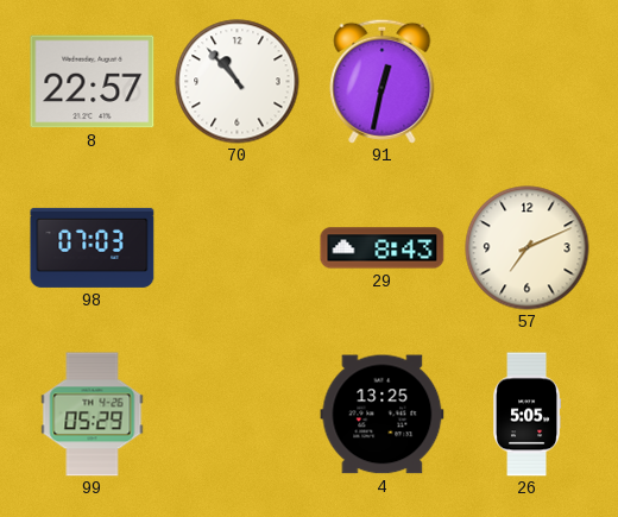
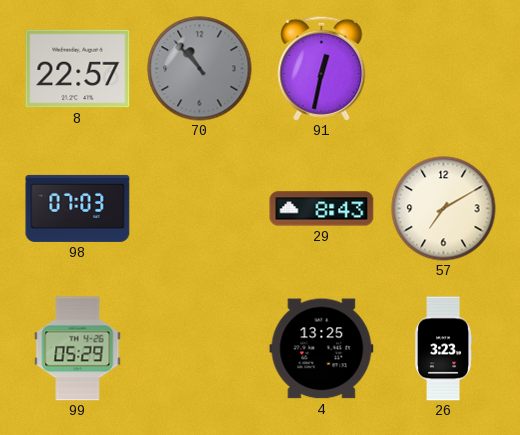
70 dial: white -> grey (200, 69)
57: 7:11 -> 7:10 (444, 209)
26: 5:05 -> 3:23 (444, 349)
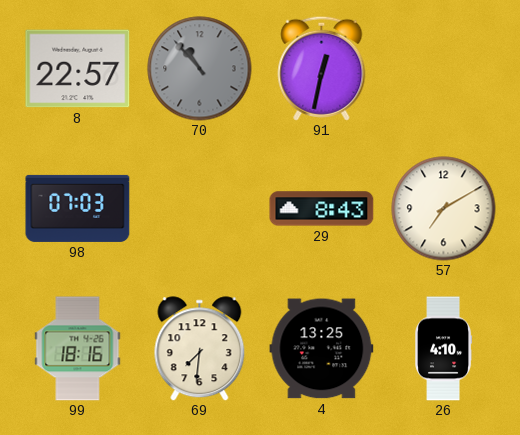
99: 05:29 -> 18:16 (78, 349)
69: none -> 7:31 (200, 349)
26: 3:23 -> 4:10 (444, 349)
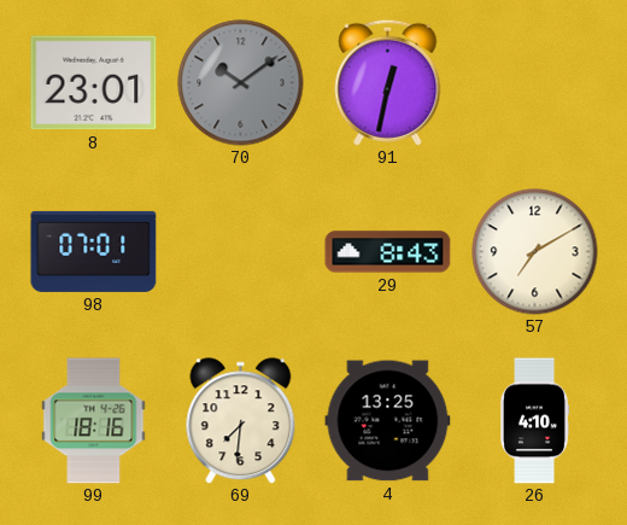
8: 22:57 -> 23:01 (94, 83)
70: 10:53 -> 10:09 (241, 83)
98: 07:03 -> 07:01 (94, 251)
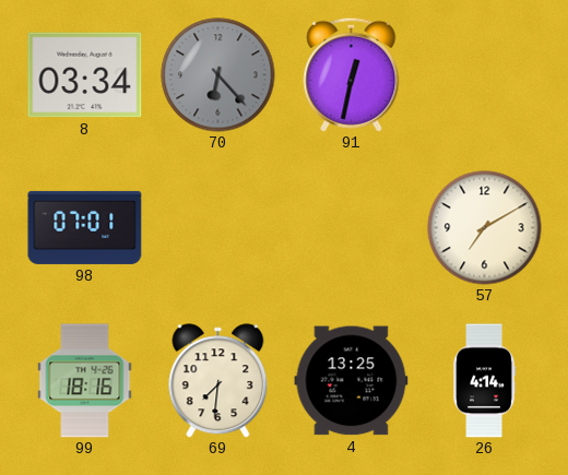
8: 23:01 -> 03:34 (85, 75)
70: 10:09 -> 6:23 (218, 75)
29: 8:43 -> none (388, 252)
26: 4:10 -> 4:14 (485, 381)
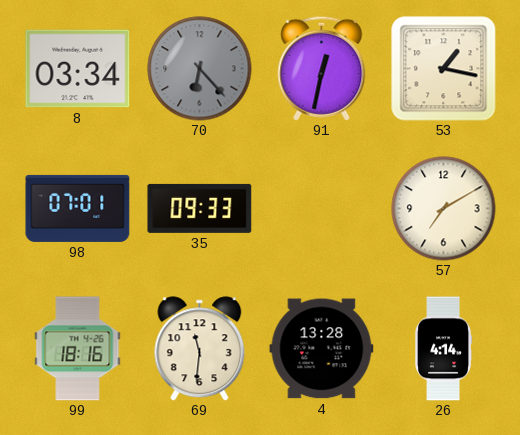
53: none -> 1:17 (444, 69)
35: none -> 09:33 (200, 208)
69: 7:31 -> 11:31 (200, 349)
4: 13:25 -> 13:28 (322, 349)
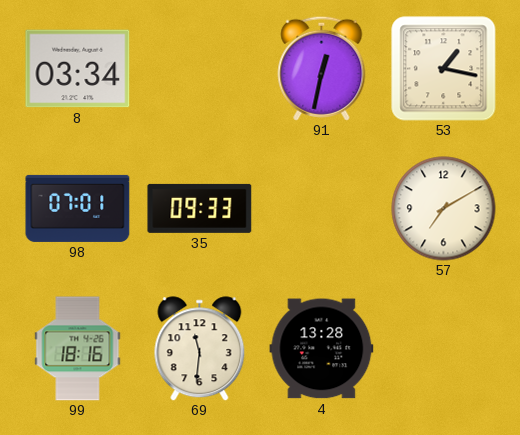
70: 6:23 -> none (200, 69)
26: 4:14 -> none (444, 349)
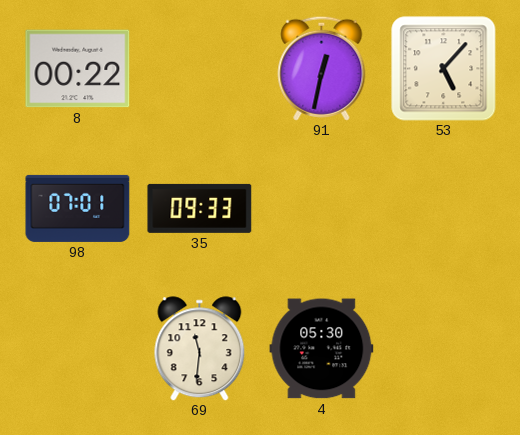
8: 03:34 -> 00:22 (78, 69)
53: 1:17 -> 5:07 (444, 69)
57: 7:10 -> none (444, 209)
99: 18:16 -> none (78, 349)
4: 13:28 -> 05:30 (322, 349)
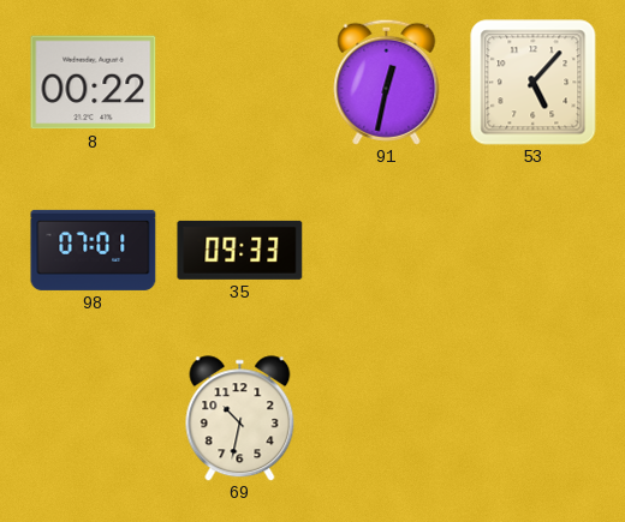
69: 11:31 -> 10:32 (240, 419)
4: 05:30 -> none (322, 349)
